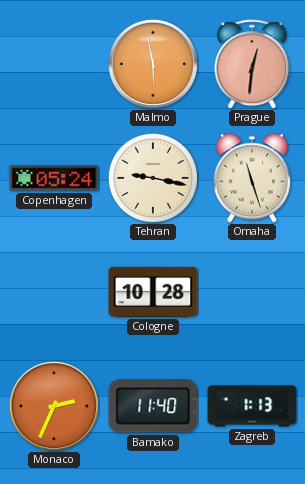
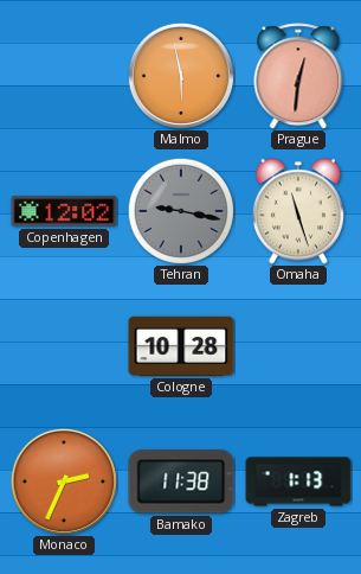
Copenhagen: 05:24 -> 12:02 (64, 211)
Tehran dial: cream -> grey (181, 211)
Bamako: 11:40 -> 11:38 (181, 481)
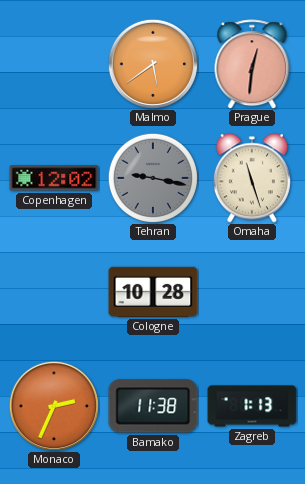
Malmo: 5:58 -> 5:39 (153, 64)
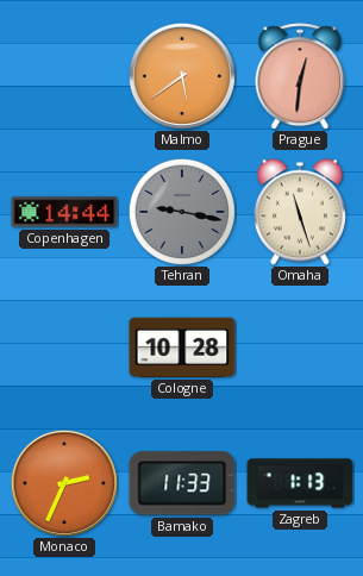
Copenhagen: 12:02 -> 14:44 (64, 212)
Bamako: 11:38 -> 11:33 (182, 483)
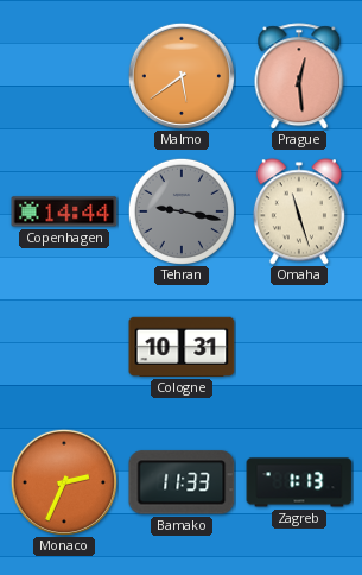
Prague: 12:31 -> 12:29 (299, 76)
Cologne: 10:28 -> 10:31 (182, 347)
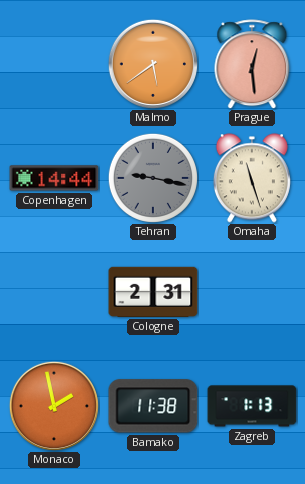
Cologne: 10:31 -> 2:31 (153, 292)
Monaco: 2:34 -> 1:58 (54, 406)
Bamako: 11:33 -> 11:38 (153, 406)
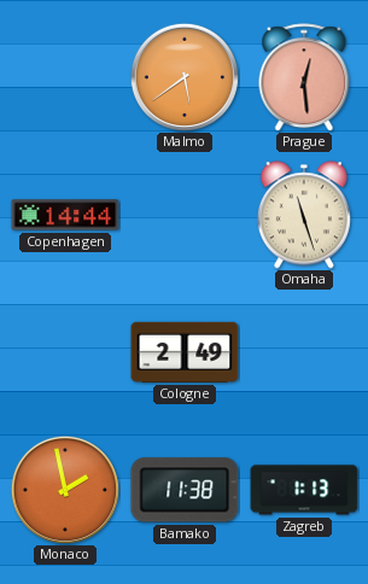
Tehran: 9:17 -> none (153, 178)
Cologne: 2:31 -> 2:49 (185, 352)
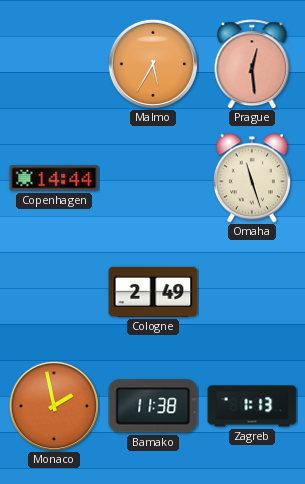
Malmo: 5:39 -> 5:35 (153, 64)
